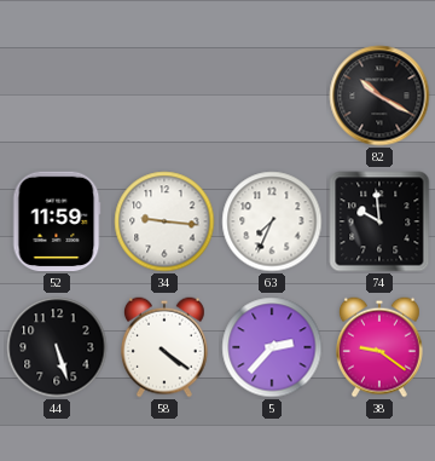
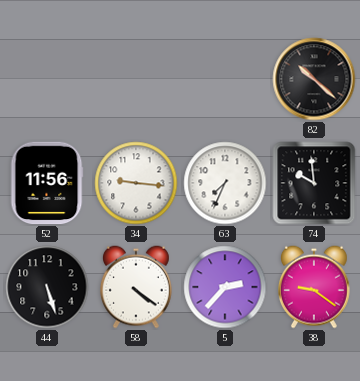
82: 10:20 -> 10:22 (314, 79)
52: 11:59 -> 11:56 (47, 183)
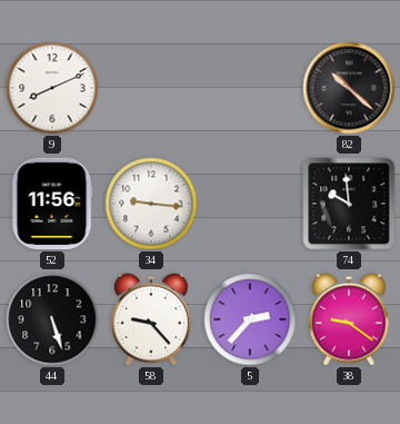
9: none -> 8:11 (52, 88)
63: 7:34 -> none (225, 183)
58: 4:21 -> 9:23 (151, 319)
